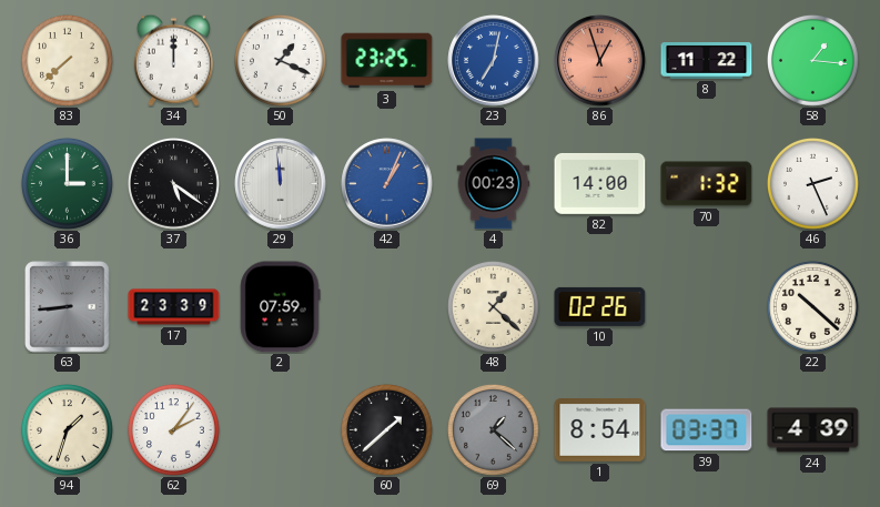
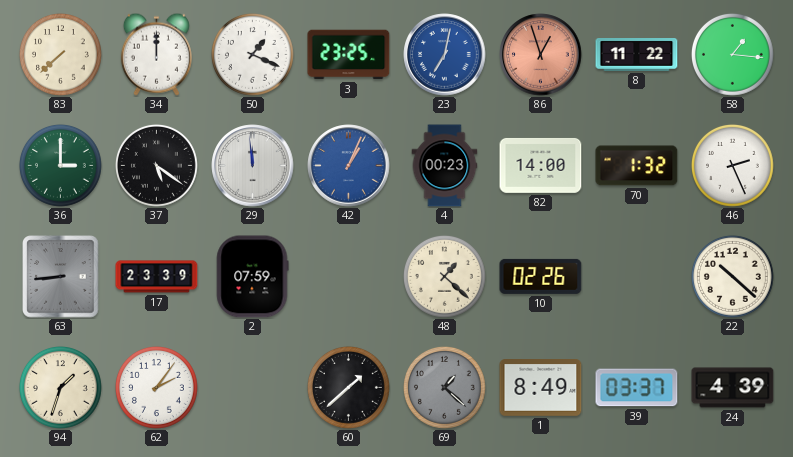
1: 8:54 -> 8:49 (541, 388)
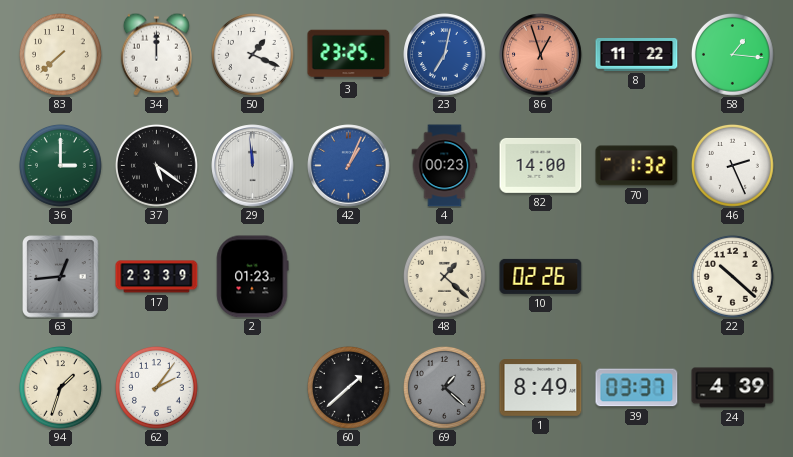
63: 8:44 -> 12:44 (61, 277)
2: 07:59 -> 01:23 (252, 277)
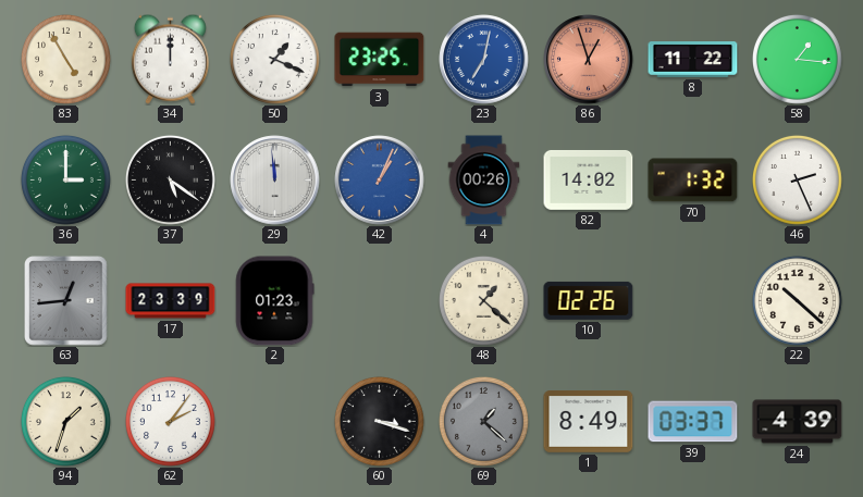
83: 7:38 -> 4:55 (65, 59)
4: 00:23 -> 00:26 (484, 181)
82: 14:00 -> 14:02 (589, 179)
60: 1:38 -> 3:18 (379, 421)
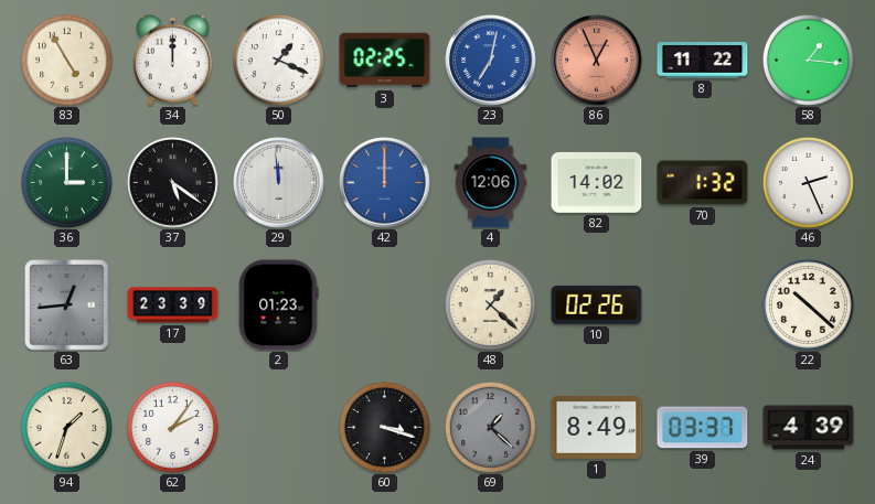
3: 23:25 -> 02:25 (385, 61)
86: 12:57 -> 12:56 (597, 61)
42: 1:04 -> 12:00 (385, 183)
4: 00:26 -> 12:06 (491, 183)
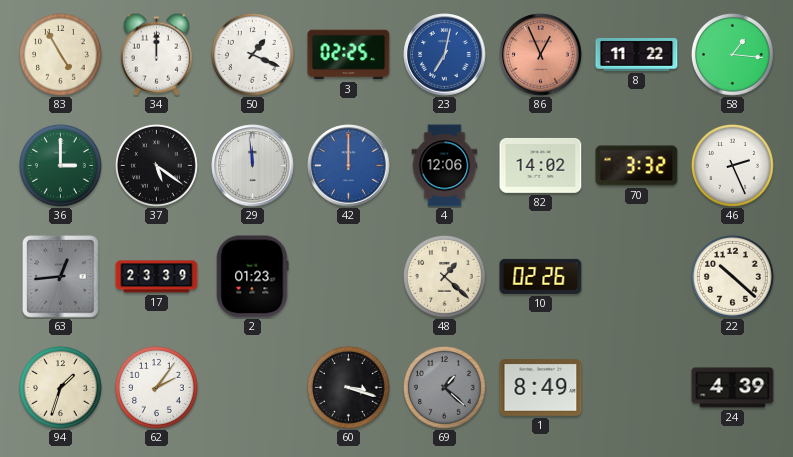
70: 1:32 -> 3:32 (637, 166)
39: 03:37 -> none (703, 428)
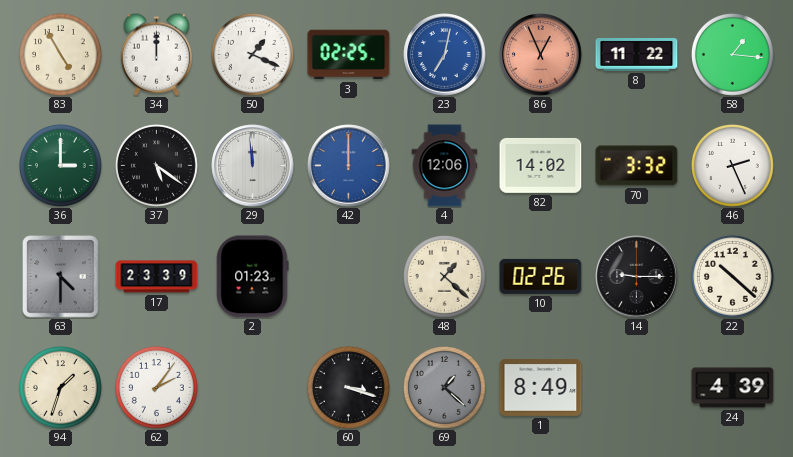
63: 12:44 -> 4:30 (61, 277)
14: none -> 9:15 (637, 277)
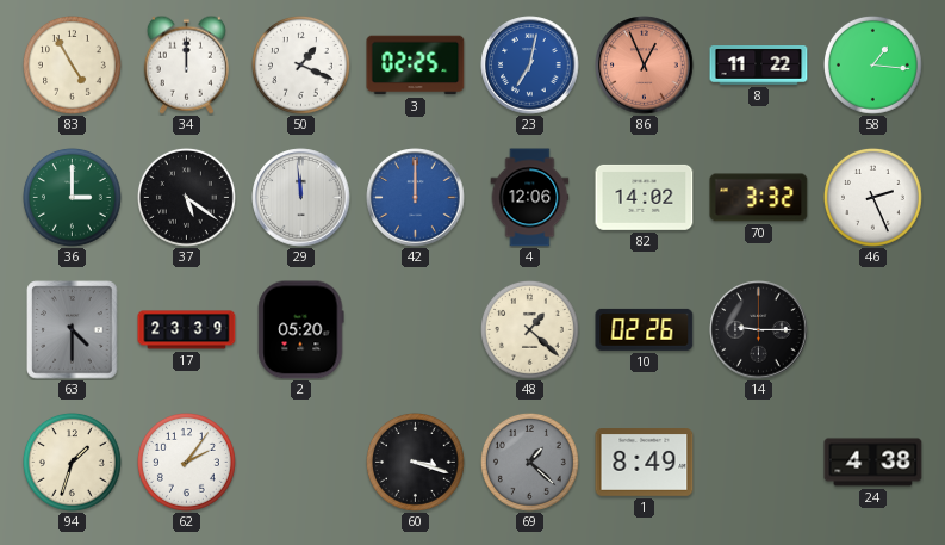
2: 01:23 -> 05:20 (300, 330)
22: 10:22 -> none (732, 276)
24: 4:39 -> 4:38 (873, 463)
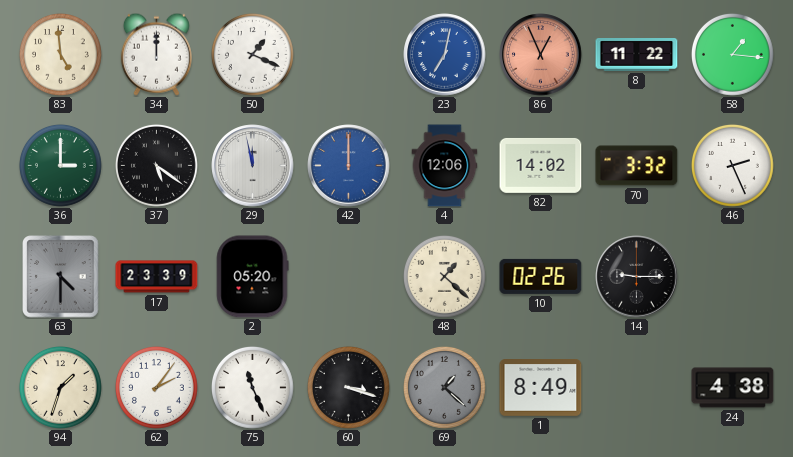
83: 4:55 -> 4:59 (60, 54)
3: 02:25 -> none (416, 66)
29: 11:59 -> 11:58 (253, 166)
75: none -> 11:26 (252, 387)
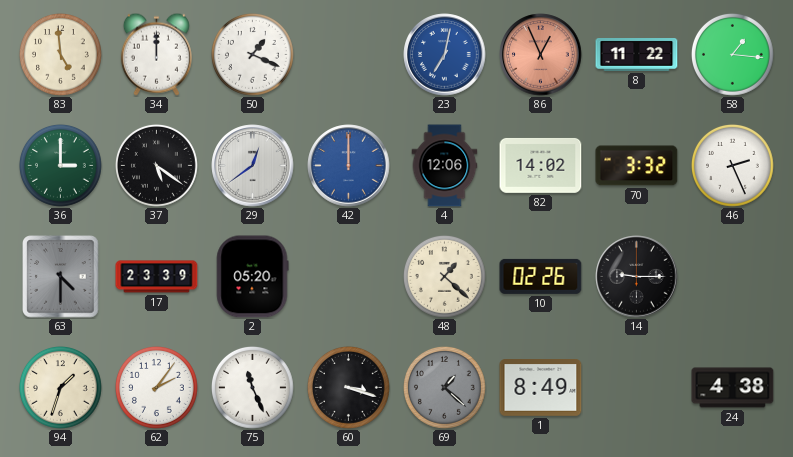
29: 11:58 -> 12:39 (253, 166)
